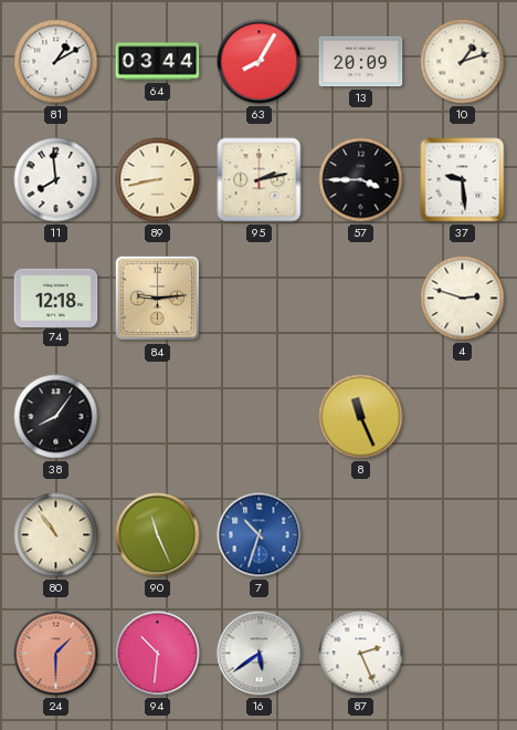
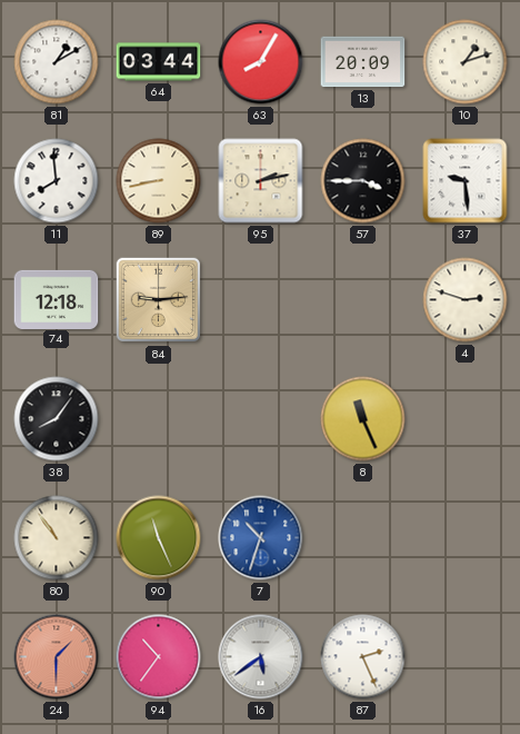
94: 10:31 -> 10:36 (159, 657)
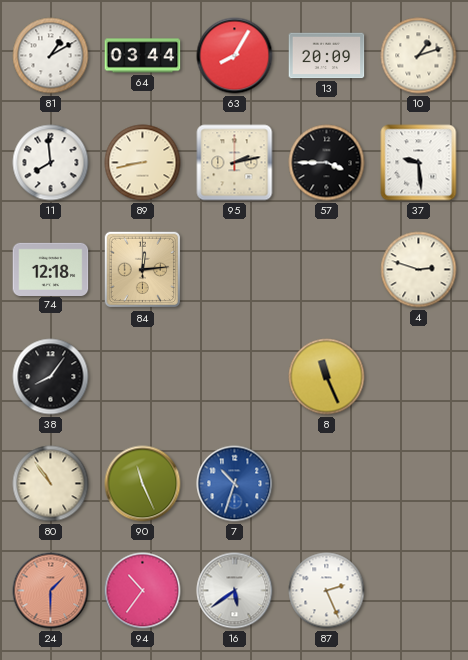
84: 9:14 -> 12:14 (143, 270)
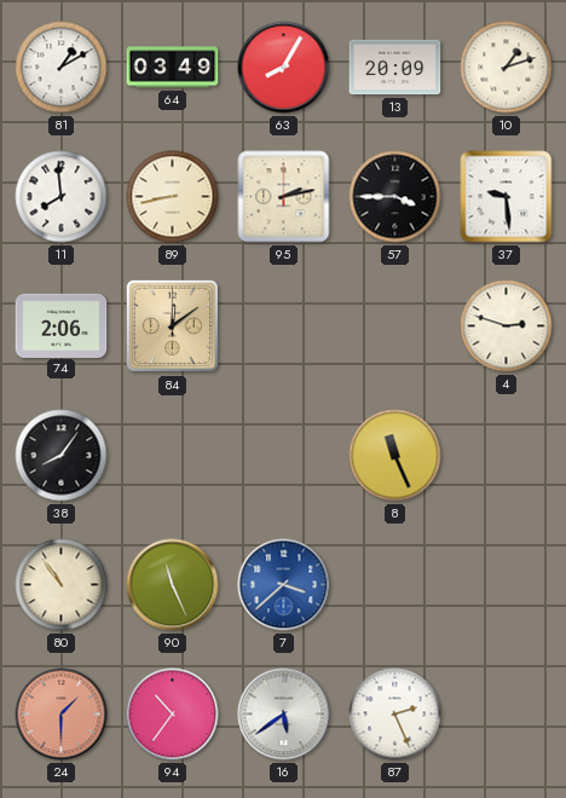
64: 03:44 -> 03:49 (173, 68)
74: 12:18 -> 2:06 (62, 325)
84: 12:14 -> 12:09 (173, 326)
7: 10:33 -> 3:38 (284, 585)
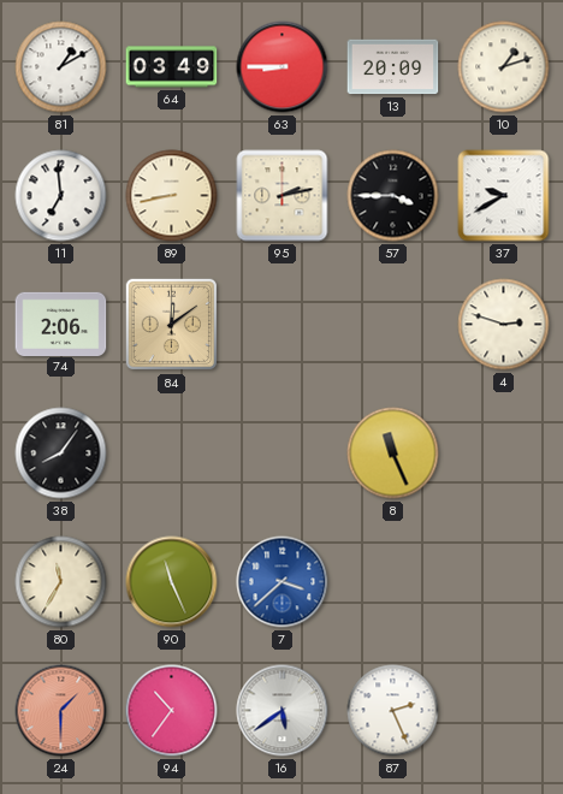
63: 8:05 -> 8:45 (283, 67)
11: 7:59 -> 6:59 (61, 196)
37: 9:29 -> 9:40 (504, 196)
80: 10:54 -> 11:35 (61, 582)
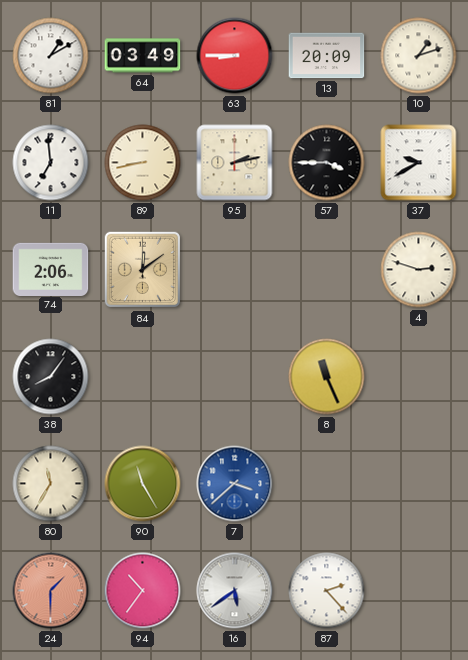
90: 11:26 -> 11:25 (143, 484)
87: 2:26 -> 2:23 (327, 591)
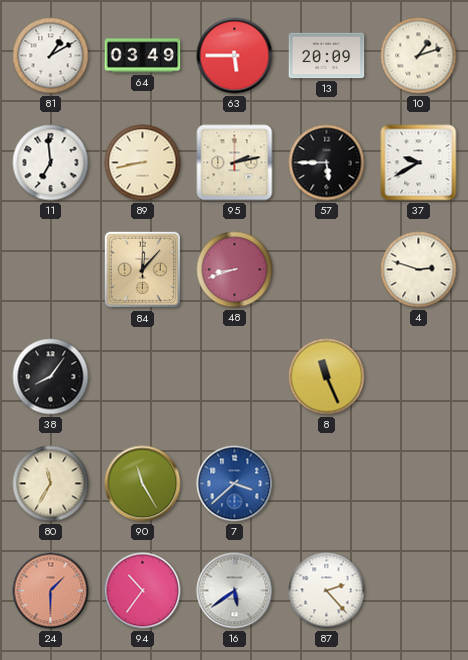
63: 8:45 -> 5:45 (235, 56)
57: 3:45 -> 5:45 (327, 163)
74: 2:06 -> none (51, 269)
84: 12:09 -> 12:07 (143, 270)
48: none -> 8:42 (235, 270)
